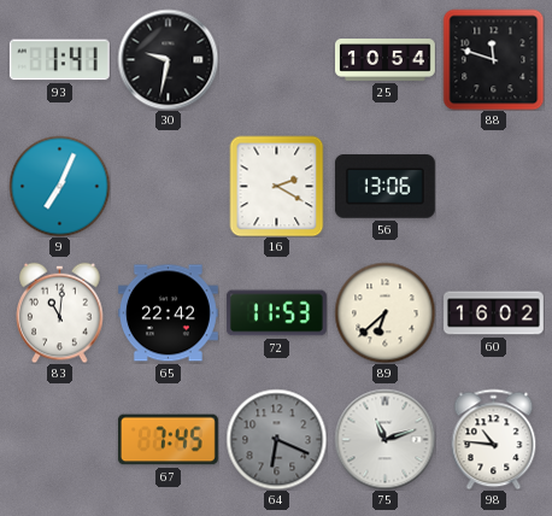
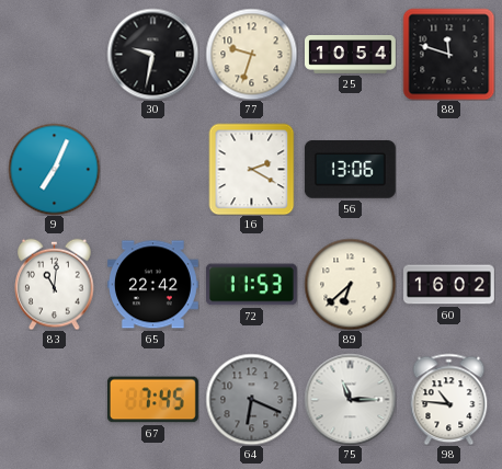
93: 1:41 -> none (59, 60)
77: none -> 9:33 (251, 54)
75: 11:12 -> 11:15 (350, 399)
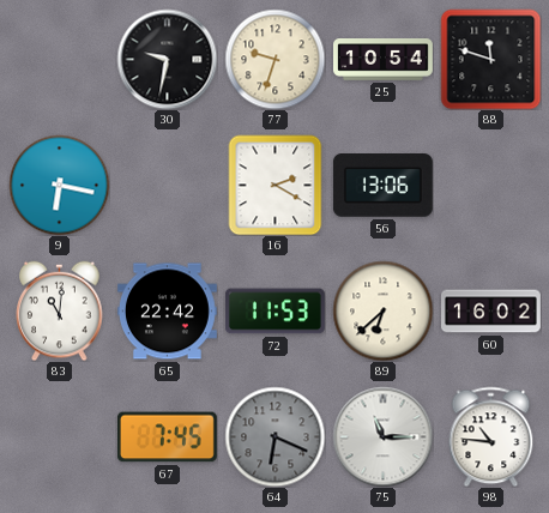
9: 7:04 -> 6:17 (59, 185)
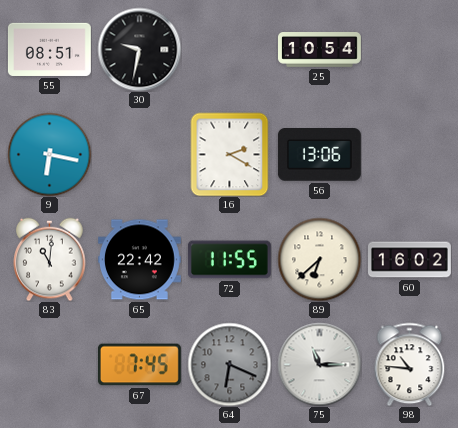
55: none -> 08:51 (49, 49)
77: 9:33 -> none (274, 59)
88: 11:48 -> none (490, 59)
72: 11:53 -> 11:55 (229, 260)
